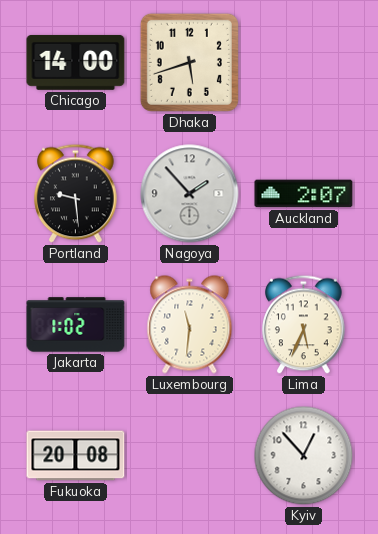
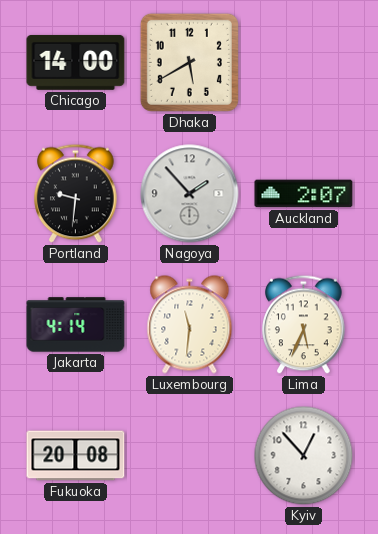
Dhaka: 5:42 -> 5:40 (189, 62)
Portland: 9:29 -> 9:31 (76, 194)
Jakarta: 1:02 -> 4:14 (76, 325)
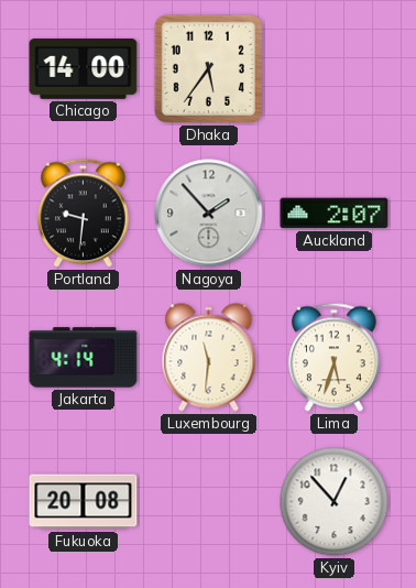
Dhaka: 5:40 -> 5:36 (208, 68)
Lima: 5:34 -> 5:33 (335, 358)
